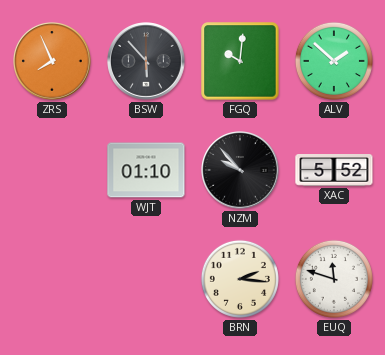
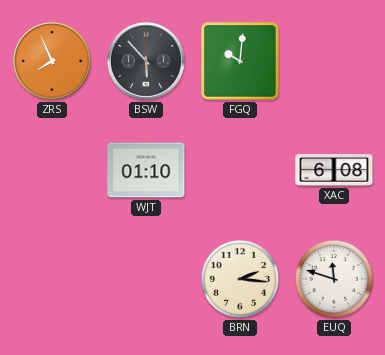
ALV: 1:52 -> none (334, 61)
NZM: 9:53 -> none (240, 170)
XAC: 5:52 -> 6:08 (334, 171)
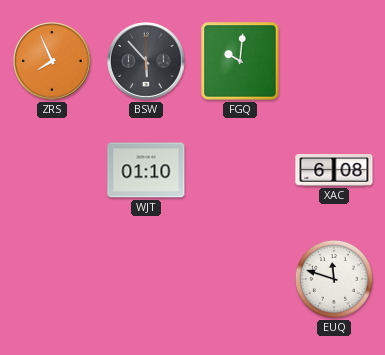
BRN: 2:16 -> none (240, 279)
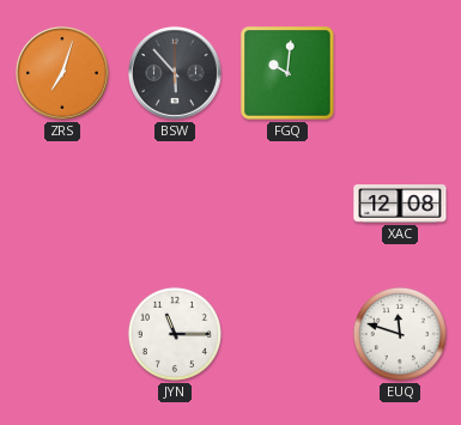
ZRS: 7:56 -> 7:03 (62, 73)
WJT: 01:10 -> none (146, 170)
XAC: 6:08 -> 12:08 (400, 205)
JYN: none -> 11:15 (175, 334)
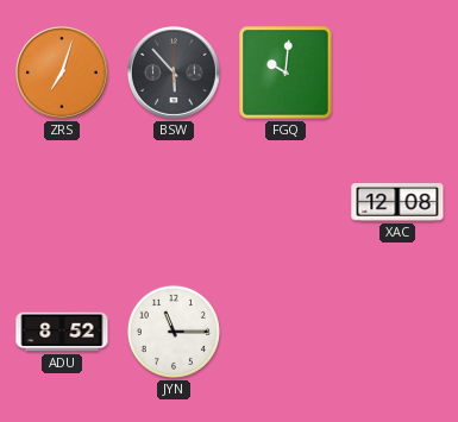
ADU: none -> 8:52 (62, 332)
EUQ: 11:48 -> none (400, 334)
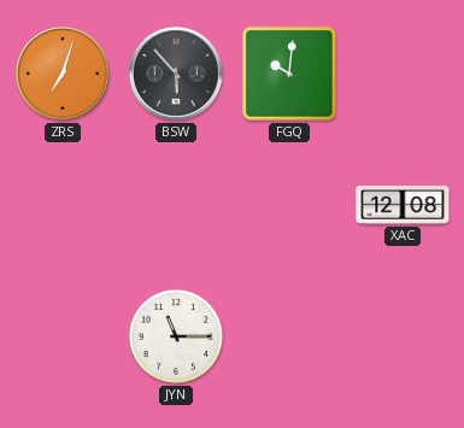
ADU: 8:52 -> none (62, 332)
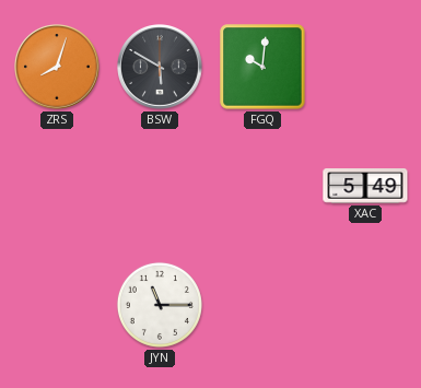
ZRS: 7:03 -> 8:03 (57, 67)
BSW: 5:53 -> 5:50 (160, 67)
XAC: 12:08 -> 5:49 (365, 187)
